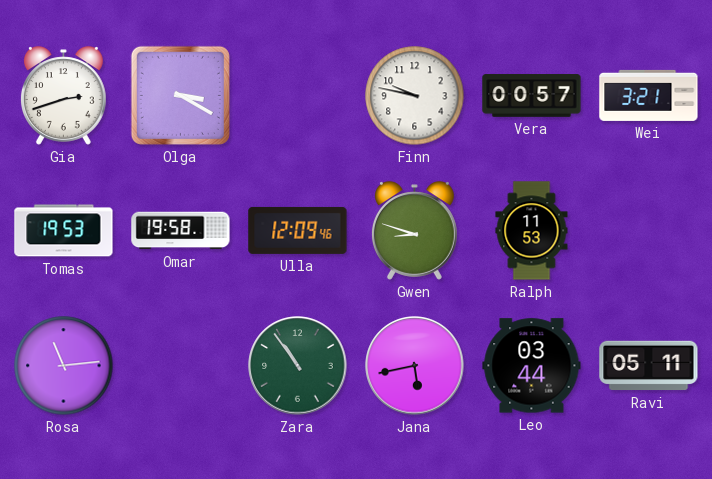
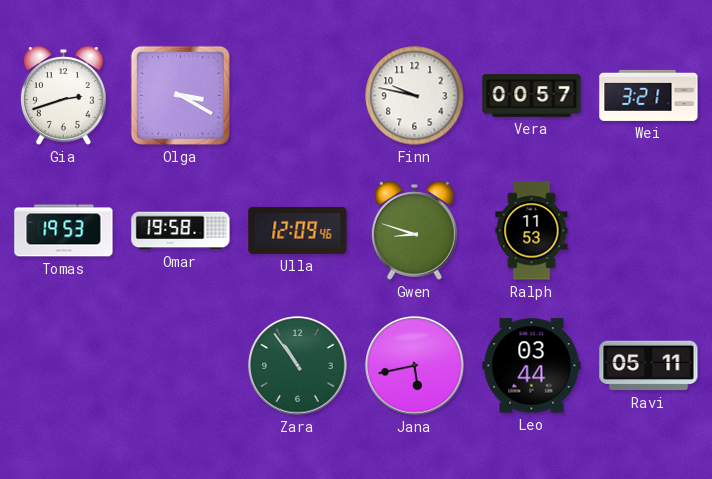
Rosa: 11:14 -> none (64, 366)
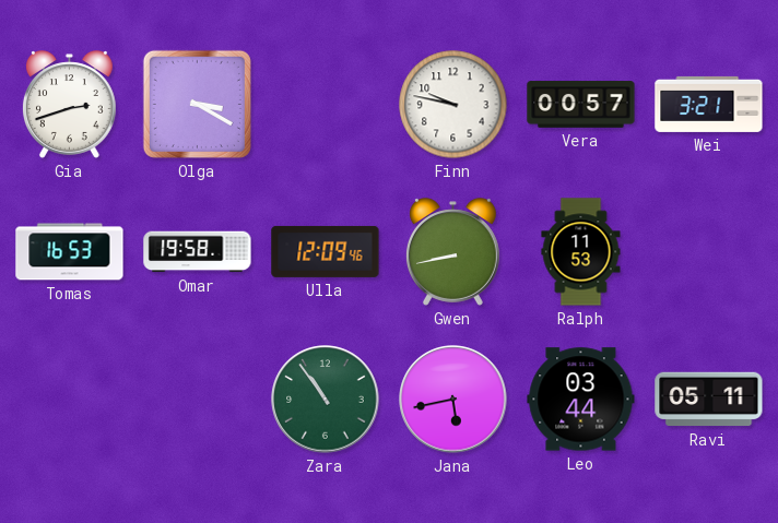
Tomas: 19:53 -> 16:53 (70, 252)
Gwen: 8:48 -> 8:43 (452, 252)
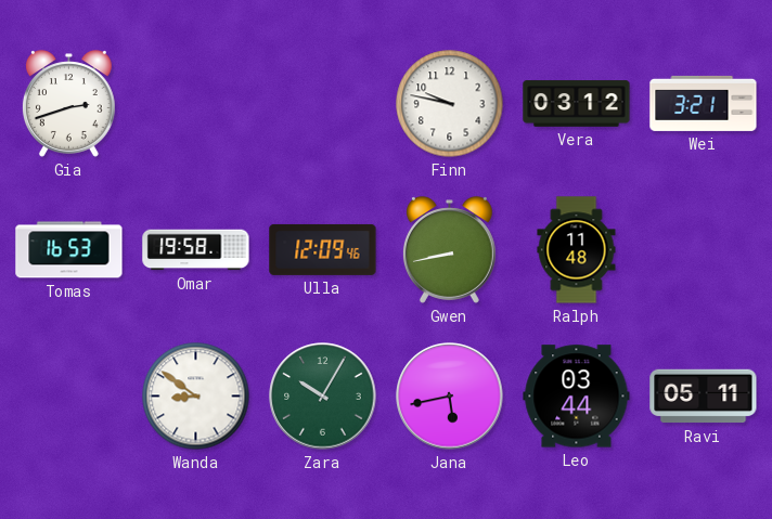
Olga: 3:20 -> none (197, 104)
Vera: 00:57 -> 03:12 (577, 104)
Ralph: 11:53 -> 11:48 (577, 250)
Wanda: none -> 8:51 (196, 397)
Zara: 10:54 -> 10:05 (323, 397)
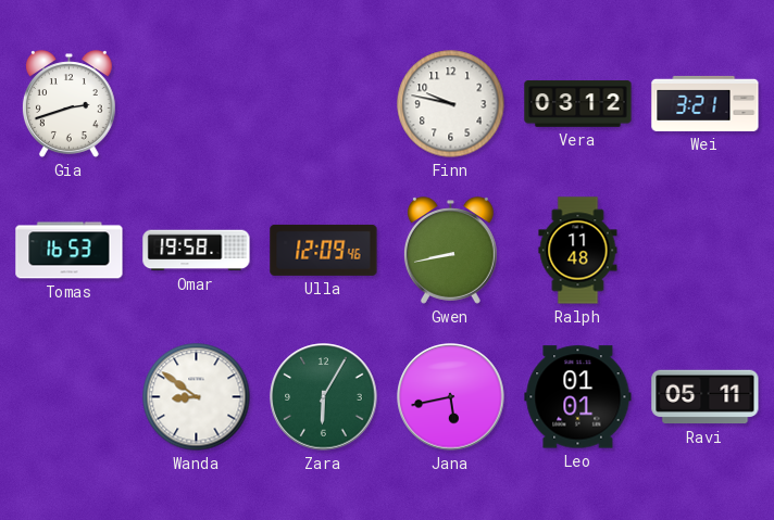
Zara: 10:05 -> 6:05 (324, 397)
Leo: 03:44 -> 01:01 (578, 397)
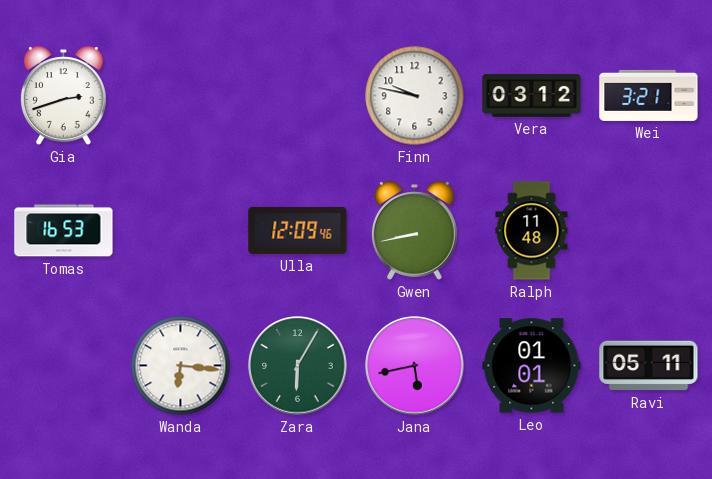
Omar: 19:58 -> none (197, 251)
Wanda: 8:51 -> 6:16 (181, 366)
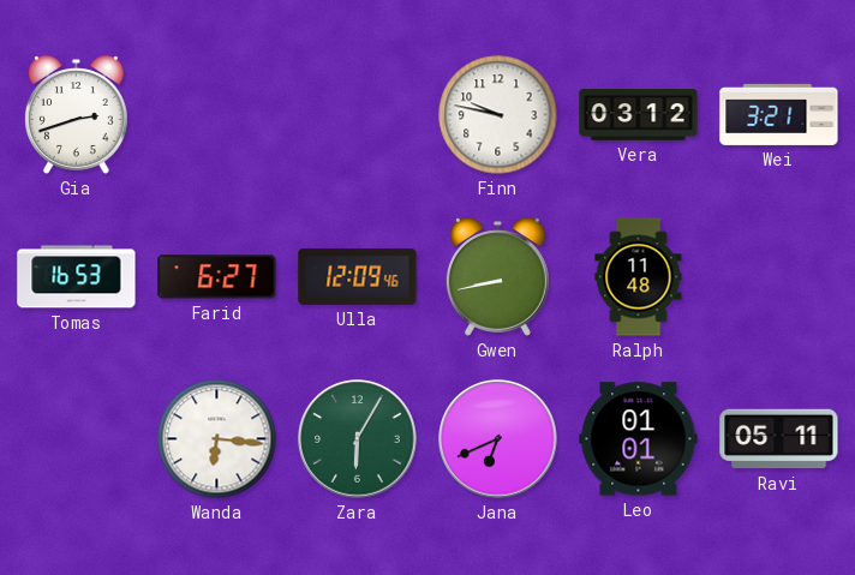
Farid: none -> 6:27 (217, 277)
Jana: 5:43 -> 6:41 (498, 439)
